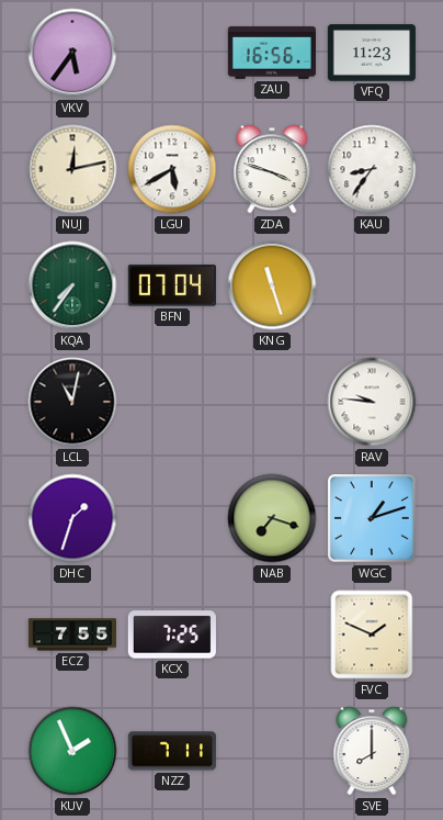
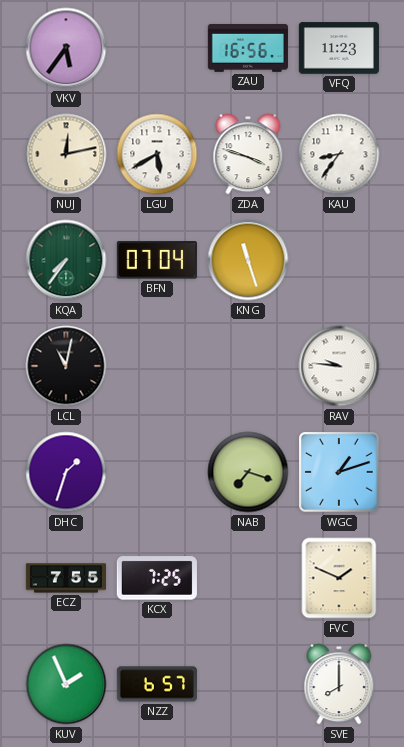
NZZ: 7:11 -> 6:57 (157, 684)
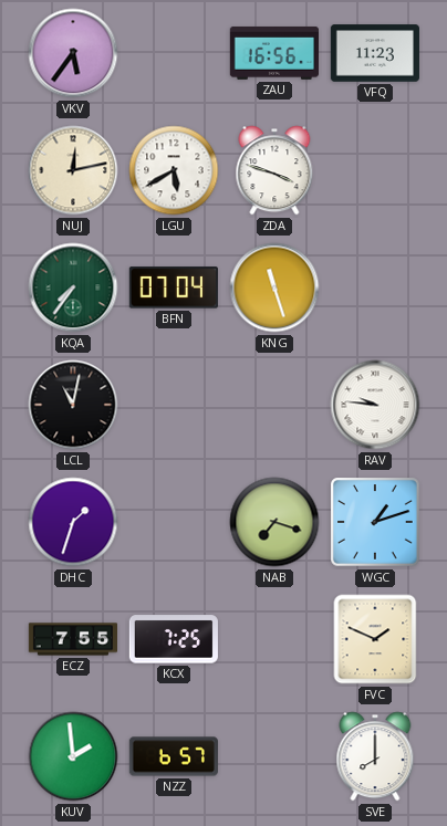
KAU: 8:36 -> none (339, 154)
KUV: 1:56 -> 1:59 (73, 756)
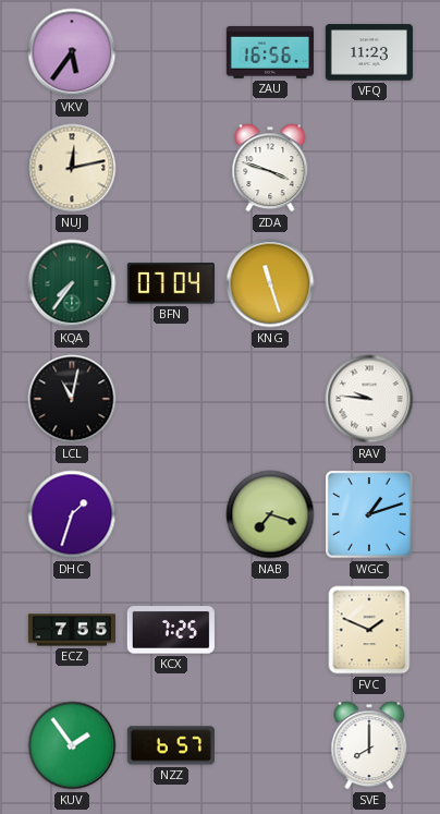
LGU: 5:40 -> none (174, 170)
KUV: 1:59 -> 1:54 (72, 745)
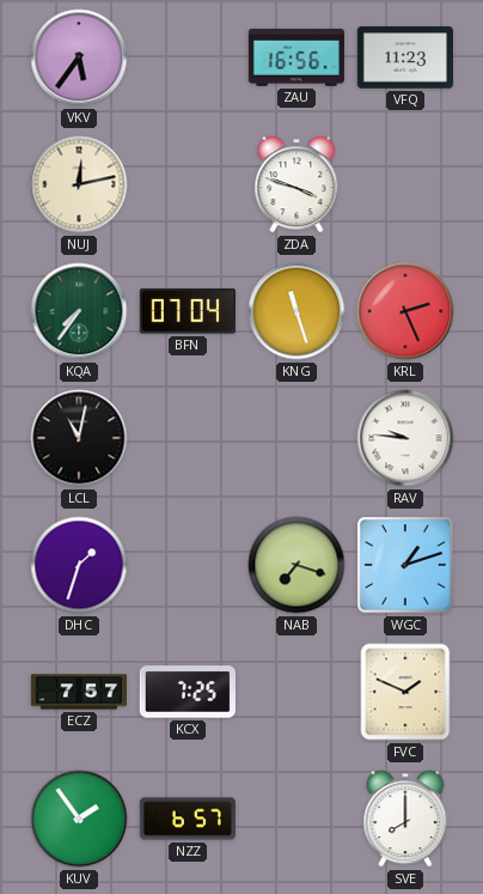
KRL: none -> 2:26 (405, 311)
ECZ: 7:55 -> 7:57 (78, 692)
